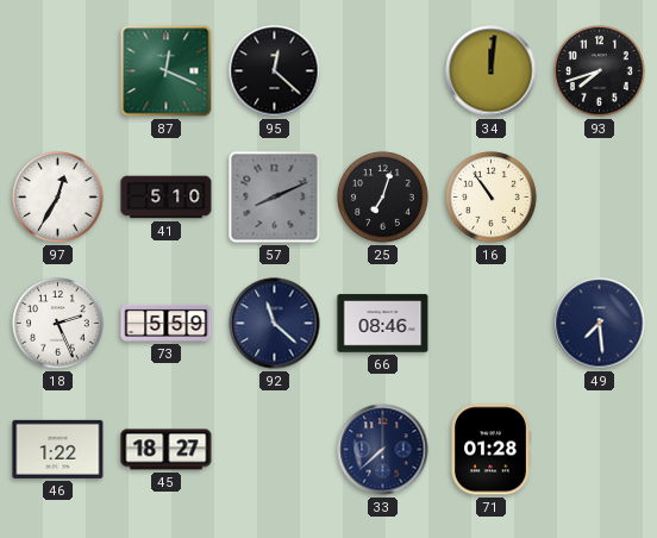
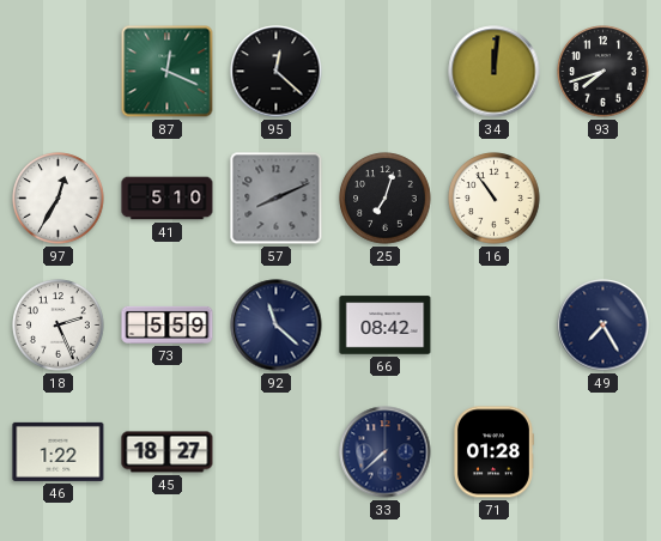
66: 08:46 -> 08:42 (386, 326)
49: 7:29 -> 7:25 (604, 326)
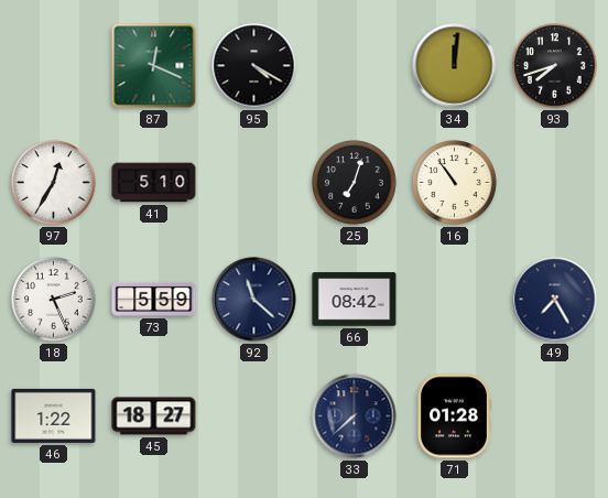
95: 12:22 -> 4:20 (254, 66)
57: 8:11 -> none (277, 199)
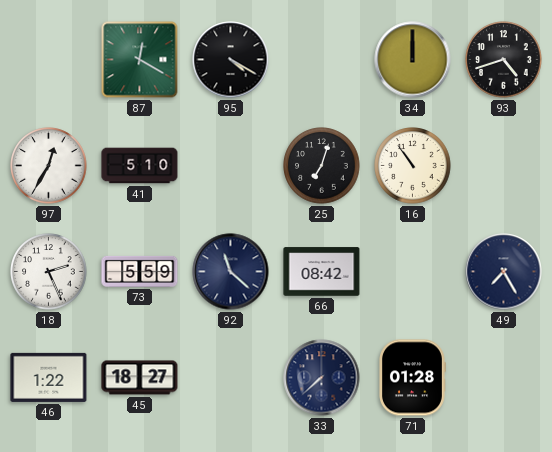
87: 12:19 -> 12:20 (140, 60)
34: 12:01 -> 12:00 (413, 60)
93: 7:42 -> 4:42 (504, 60)
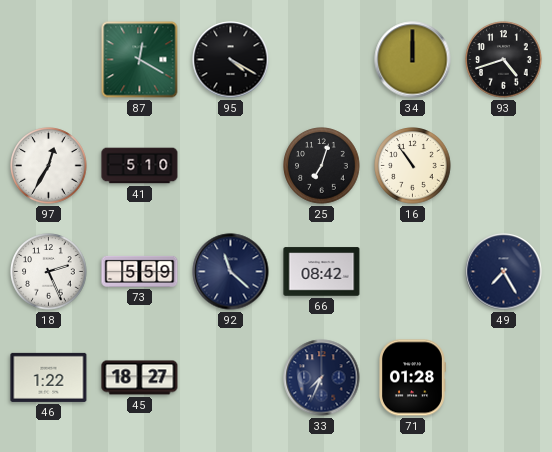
33: 7:38 -> 7:34 (322, 378)
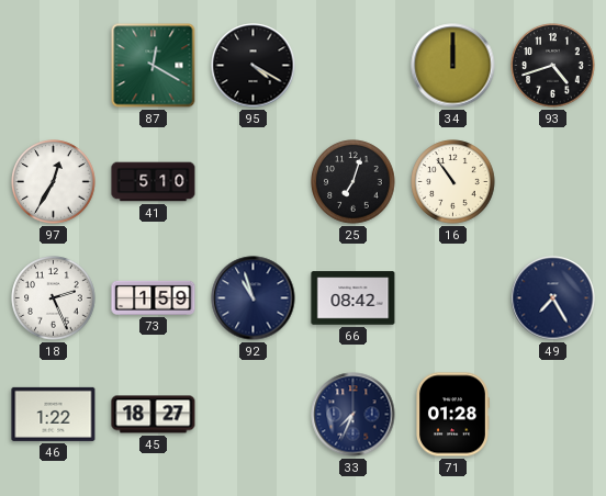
73: 5:59 -> 1:59 (154, 297)
92: 11:22 -> 10:57 (254, 298)
